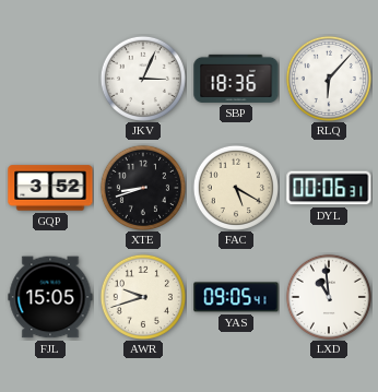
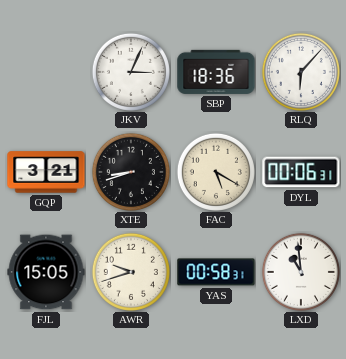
GQP: 3:52 -> 3:21 (46, 172)
YAS: 09:05 -> 00:58 (216, 272)
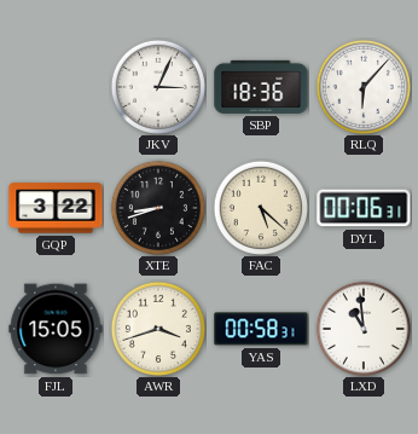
GQP: 3:21 -> 3:22 (56, 208)
FAC: 5:20 -> 5:22 (261, 208)
AWR: 9:42 -> 3:42 (158, 329)
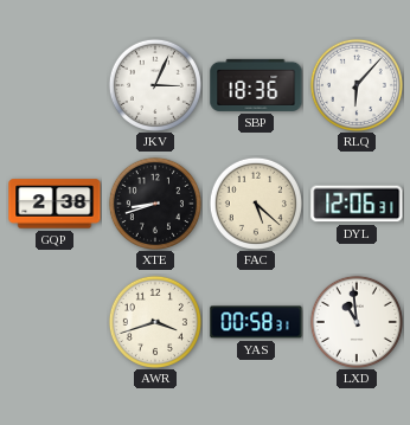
GQP: 3:22 -> 2:38 (55, 204)
DYL: 00:06 -> 12:06 (357, 204)
FJL: 15:05 -> none (56, 329)
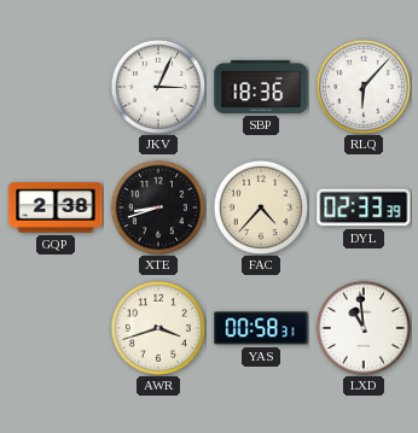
FAC: 5:22 -> 4:37 (261, 207)
DYL: 12:06 -> 02:33 (364, 207)
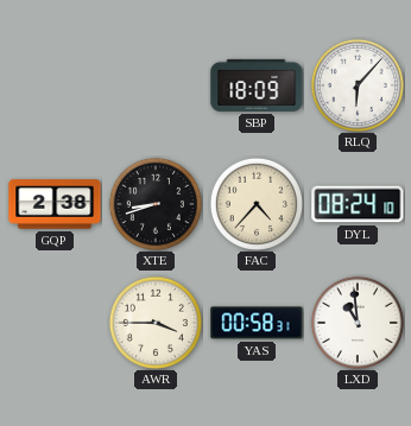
JKV: 3:04 -> none (158, 87)
SBP: 18:36 -> 18:09 (257, 85)
DYL: 02:33 -> 08:24 (358, 204)
AWR: 3:42 -> 3:45 (156, 323)
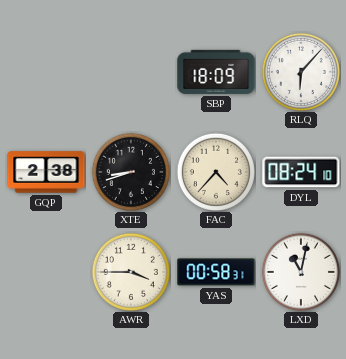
LXD: 10:59 -> 11:02 (301, 272)
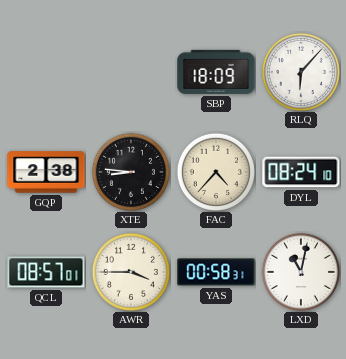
XTE: 8:42 -> 8:46 (131, 172)
QCL: none -> 08:57 (46, 272)
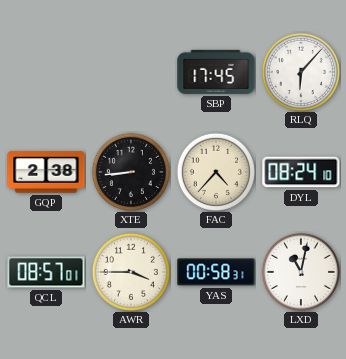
SBP: 18:09 -> 17:45 (216, 72)
XTE: 8:46 -> 8:44 (131, 172)
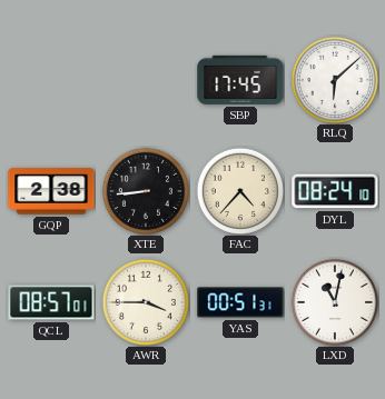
RLQ: 6:07 -> 6:08 (335, 80)
YAS: 00:58 -> 00:51 (240, 302)
